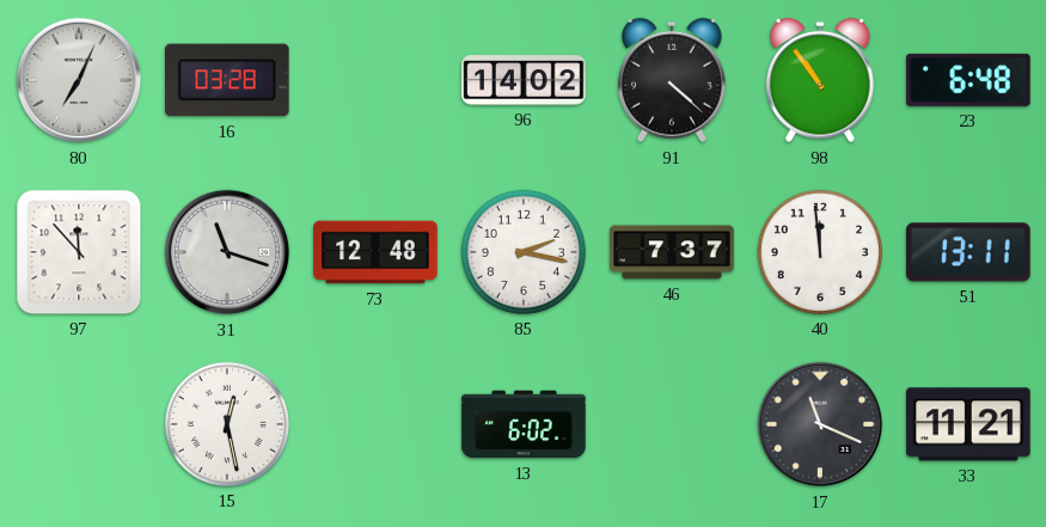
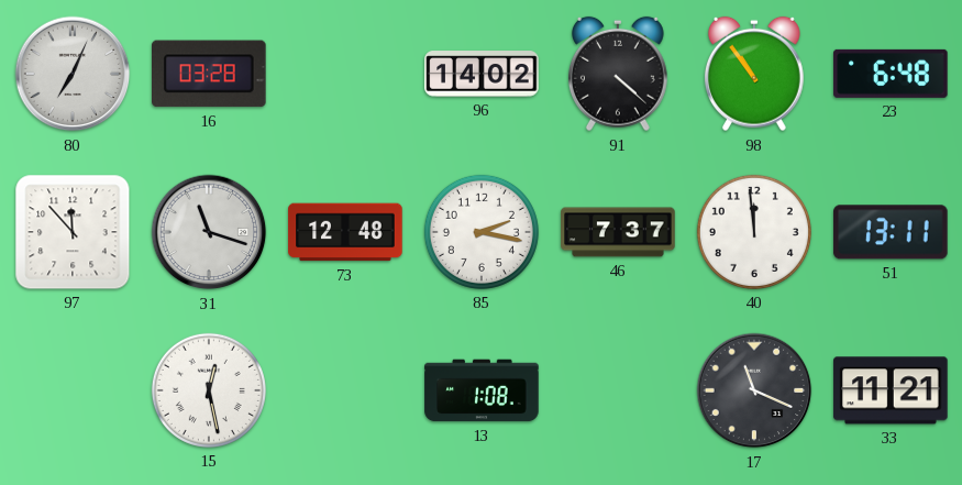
13: 6:02 -> 1:08 (482, 390)
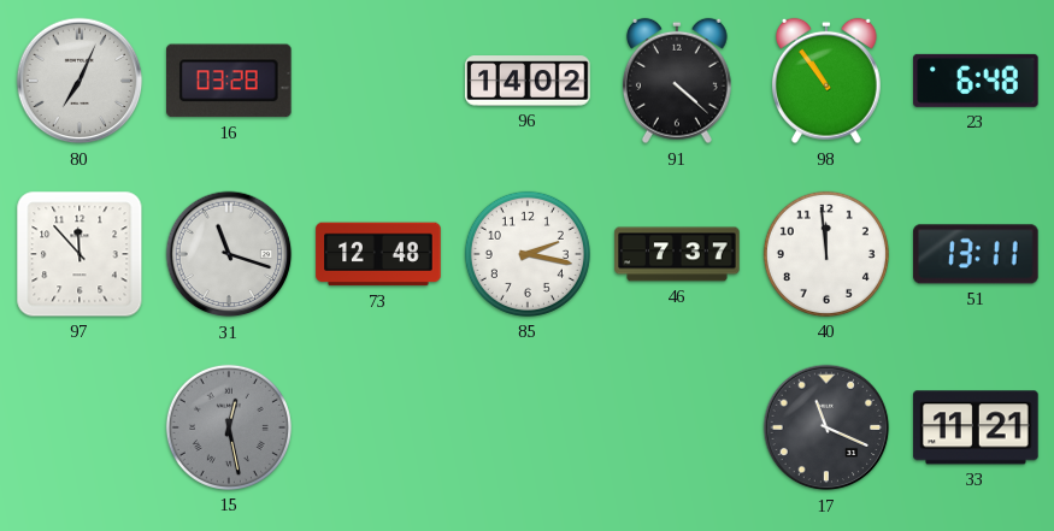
15 dial: white -> grey (229, 427)
13: 1:08 -> none (482, 390)
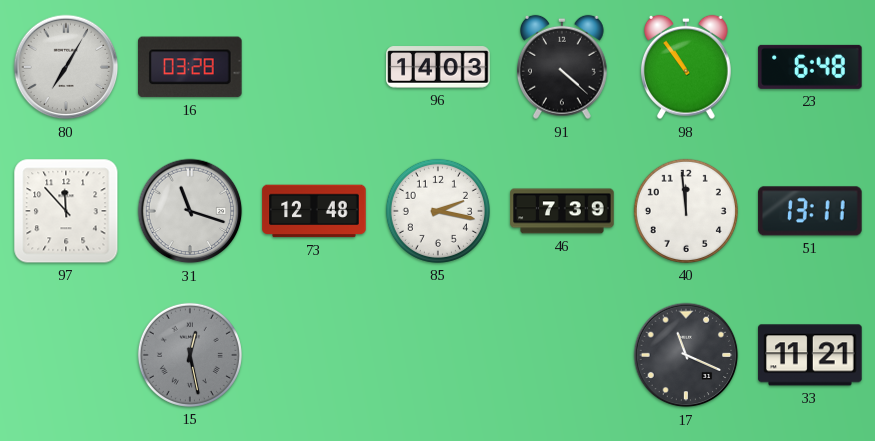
80: 7:04 -> 7:05 (66, 67)
96: 14:02 -> 14:03 (438, 67)
46: 7:37 -> 7:39 (562, 211)
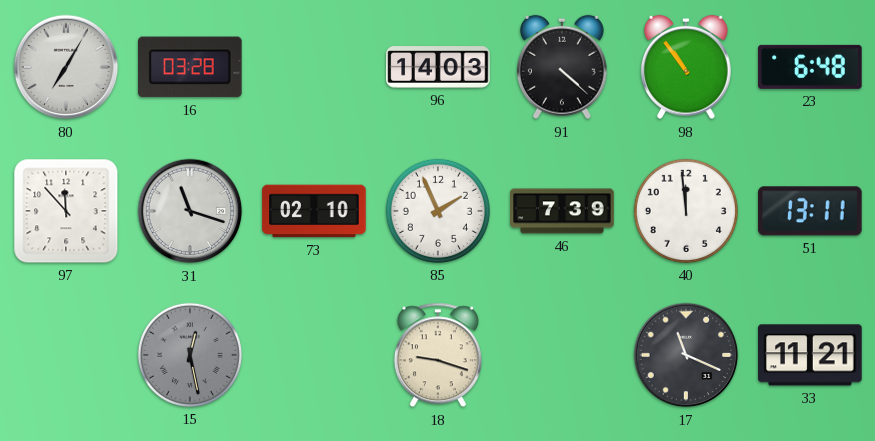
73: 12:48 -> 02:10 (314, 211)
85: 2:17 -> 1:56 (438, 211)
18: none -> 9:18 (438, 355)
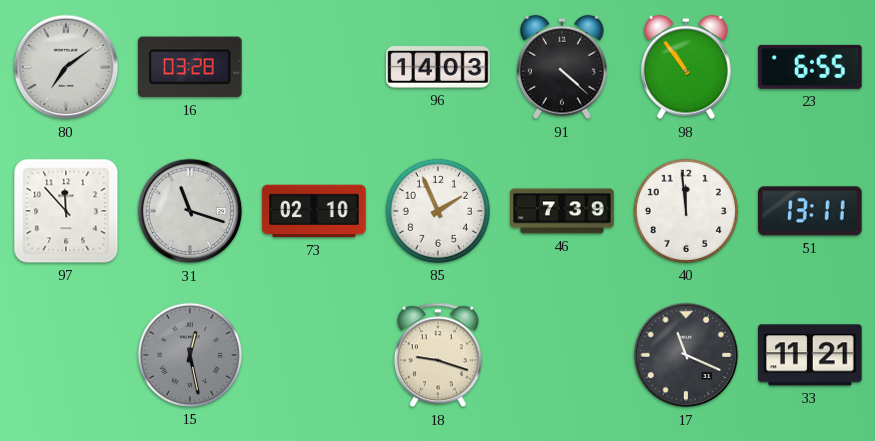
80: 7:05 -> 7:09 (66, 67)
23: 6:48 -> 6:55 (810, 67)
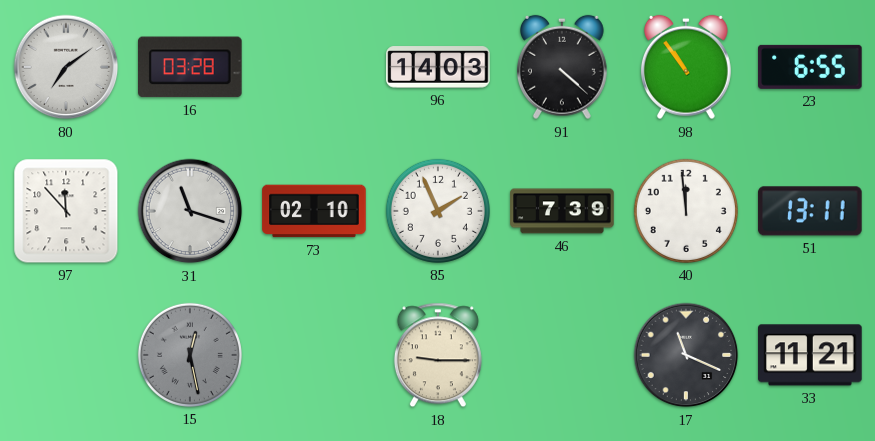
18: 9:18 -> 9:15 (438, 355)
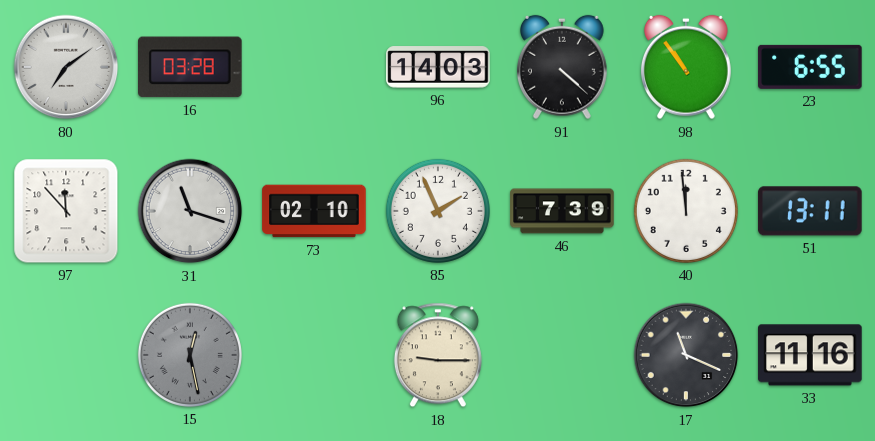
33: 11:21 -> 11:16 (810, 355)
